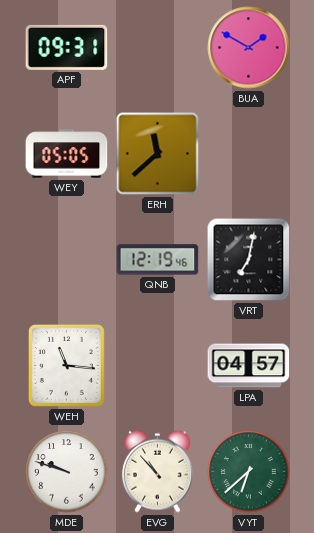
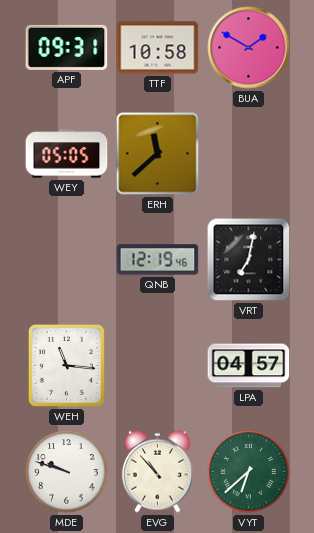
TTF: none -> 10:58 (158, 48)
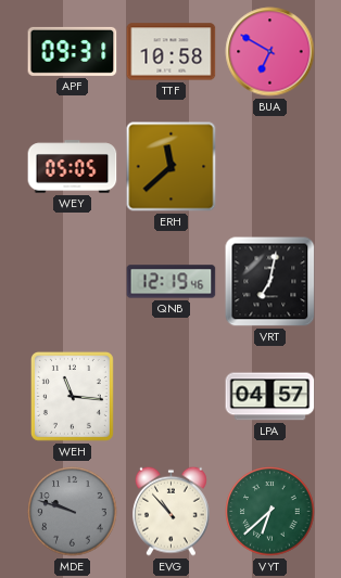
BUA: 1:50 -> 6:50 (270, 52)
MDE dial: white -> grey (73, 512)
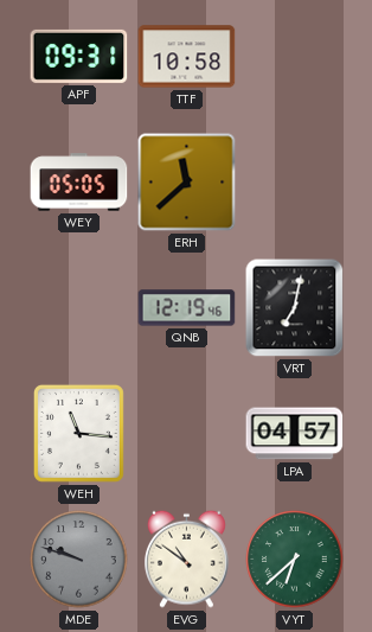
BUA: 6:50 -> none (270, 52)
EVG: 10:53 -> 10:51 (186, 558)
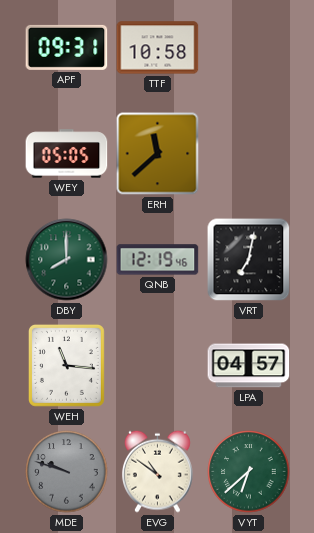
DBY: none -> 8:00 (67, 260)
